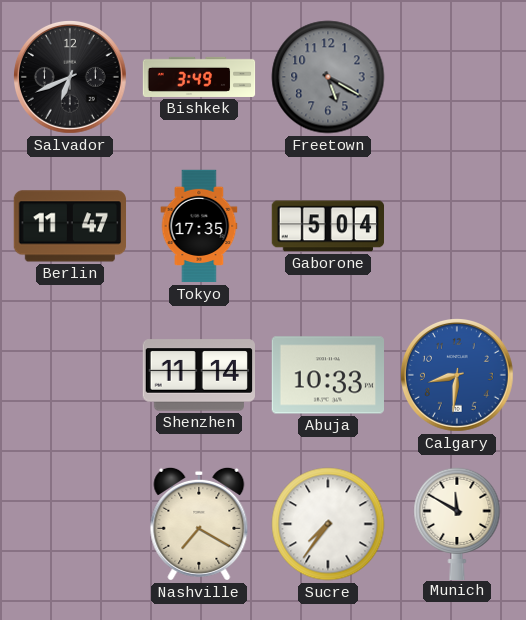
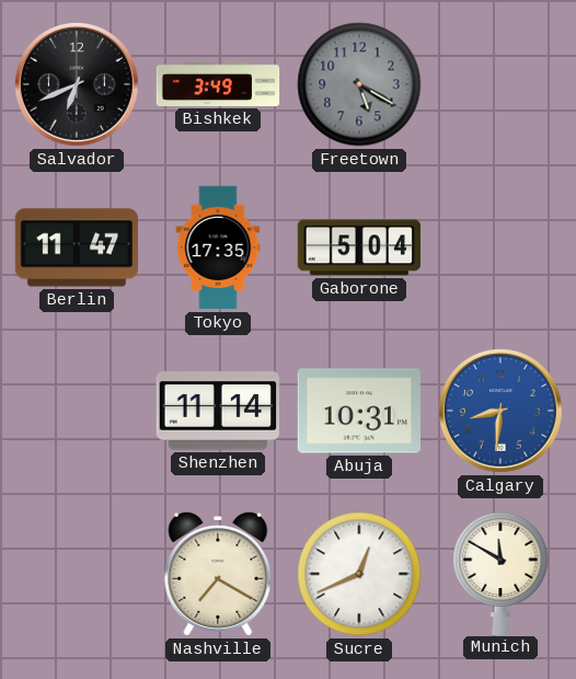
Abuja: 10:33 -> 10:31 (358, 411)
Sucre: 7:36 -> 12:41 (359, 574)
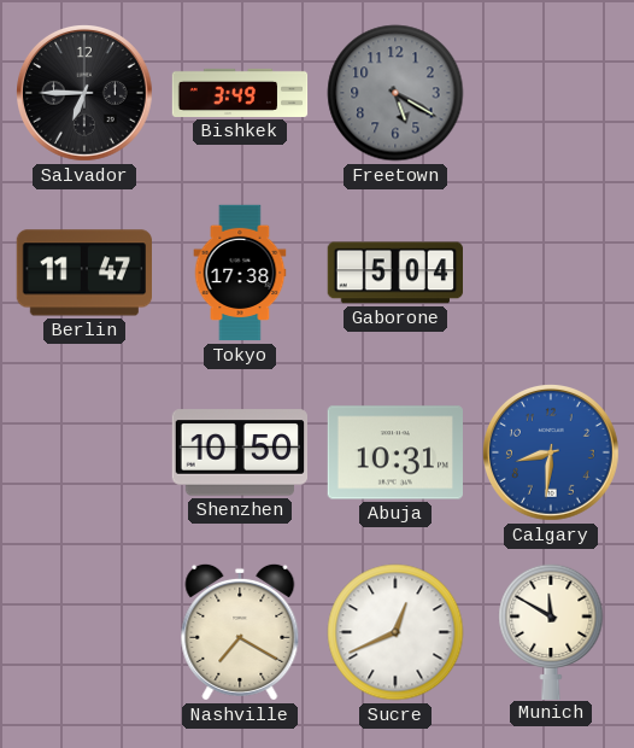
Salvador: 6:41 -> 6:45 (86, 94)
Tokyo: 17:35 -> 17:38 (240, 273)
Shenzhen: 11:14 -> 10:50 (239, 452)
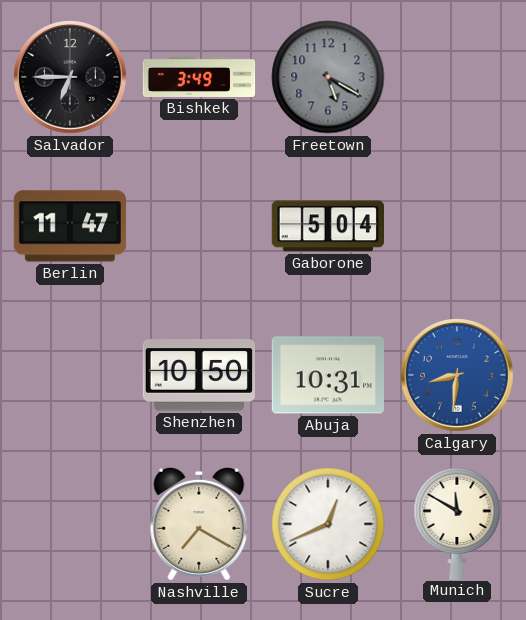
Tokyo: 17:38 -> none (240, 273)
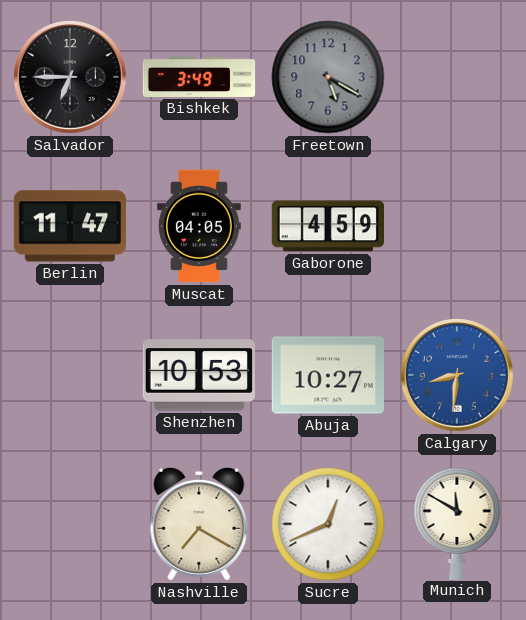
Muscat: none -> 04:05 (200, 226)
Gaborone: 5:04 -> 4:59 (327, 226)
Shenzhen: 10:50 -> 10:53 (198, 375)
Abuja: 10:31 -> 10:27 (327, 375)
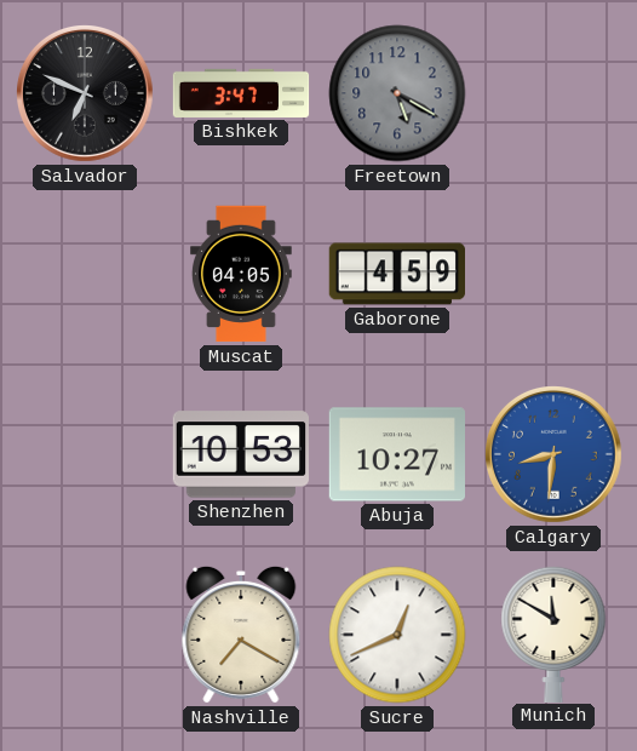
Salvador: 6:45 -> 6:49 (86, 94)
Bishkek: 3:49 -> 3:47 (241, 93)
Berlin: 11:47 -> none (69, 226)
